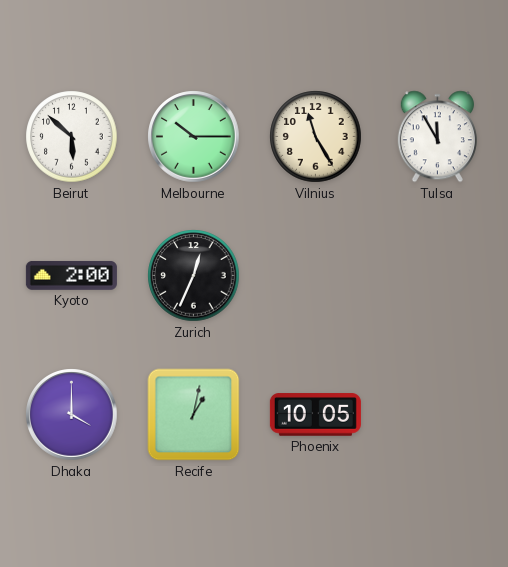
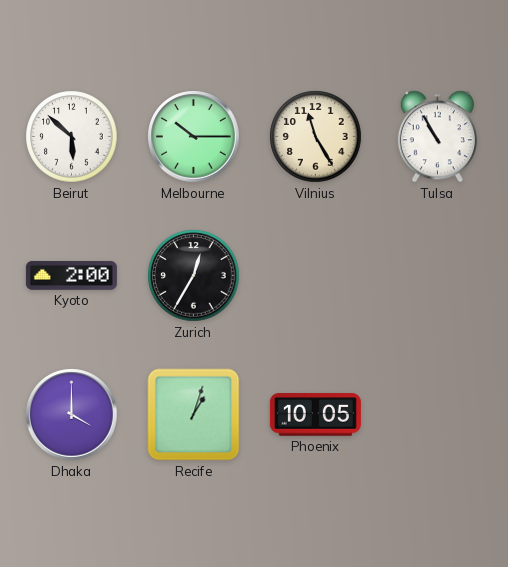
Tulsa: 11:55 -> 10:55 (437, 137)
Zurich: 12:34 -> 12:35 (194, 276)
Recife: 1:02 -> 1:03 (194, 415)
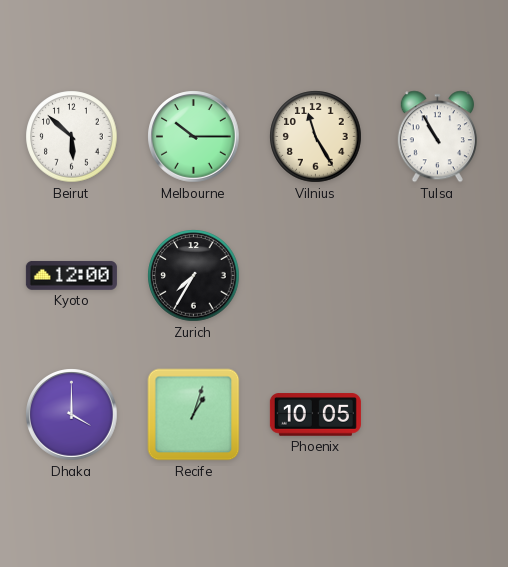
Kyoto: 2:00 -> 12:00 (71, 275)
Zurich: 12:35 -> 7:35 (194, 276)
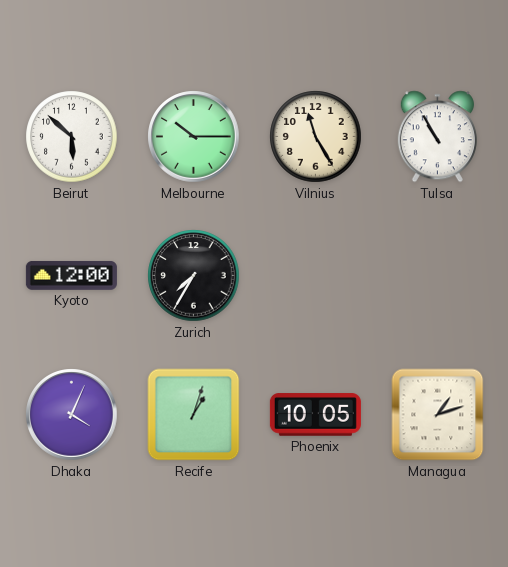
Dhaka: 4:00 -> 4:04 (72, 415)
Managua: none -> 1:12 (438, 415)
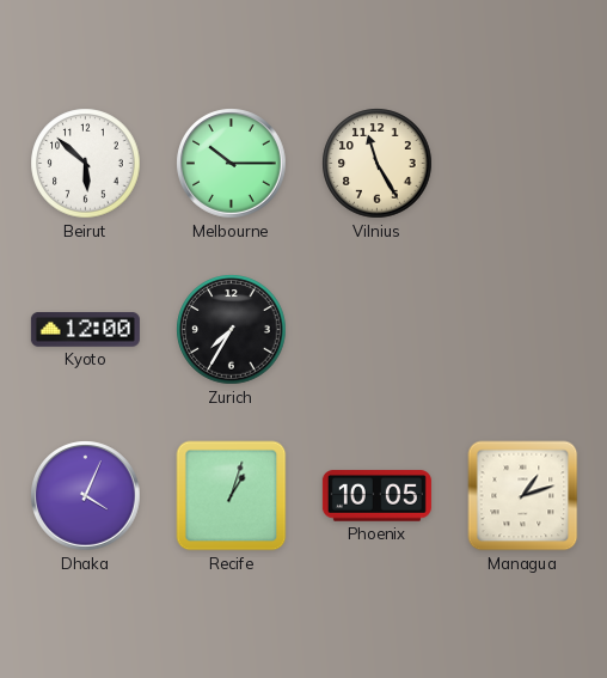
Tulsa: 10:55 -> none (437, 137)
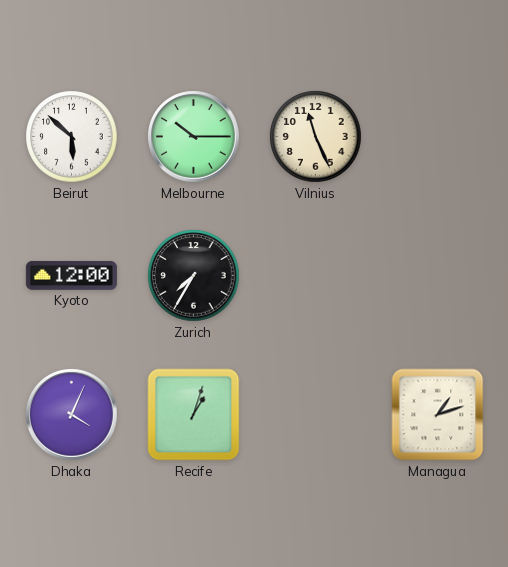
Vilnius: 11:25 -> 11:26 (316, 137)
Phoenix: 10:05 -> none (376, 496)
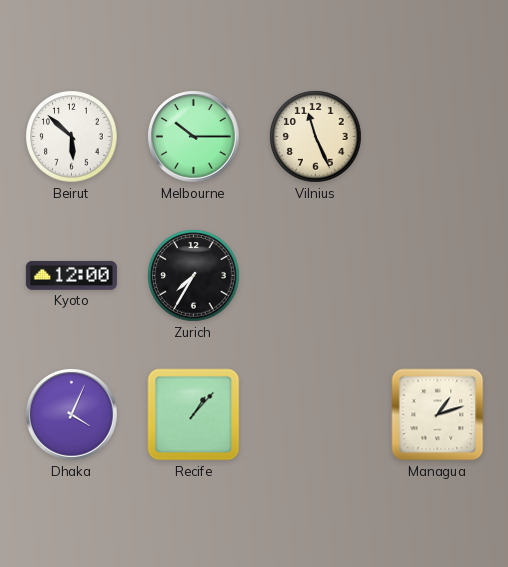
Recife: 1:03 -> 1:07 (194, 415)
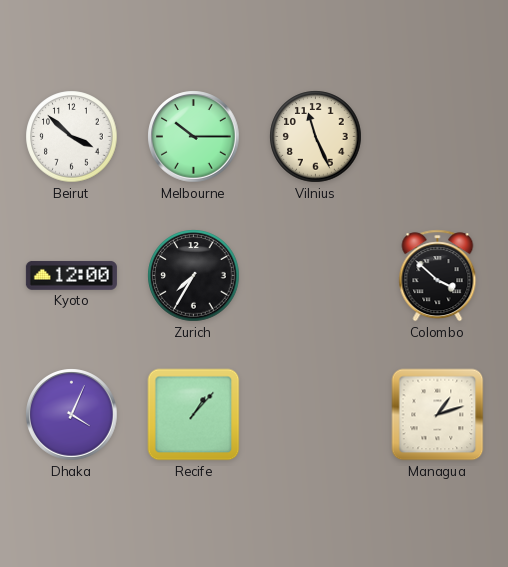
Beirut: 5:52 -> 3:52 (72, 137)
Colombo: none -> 3:52 (438, 276)
